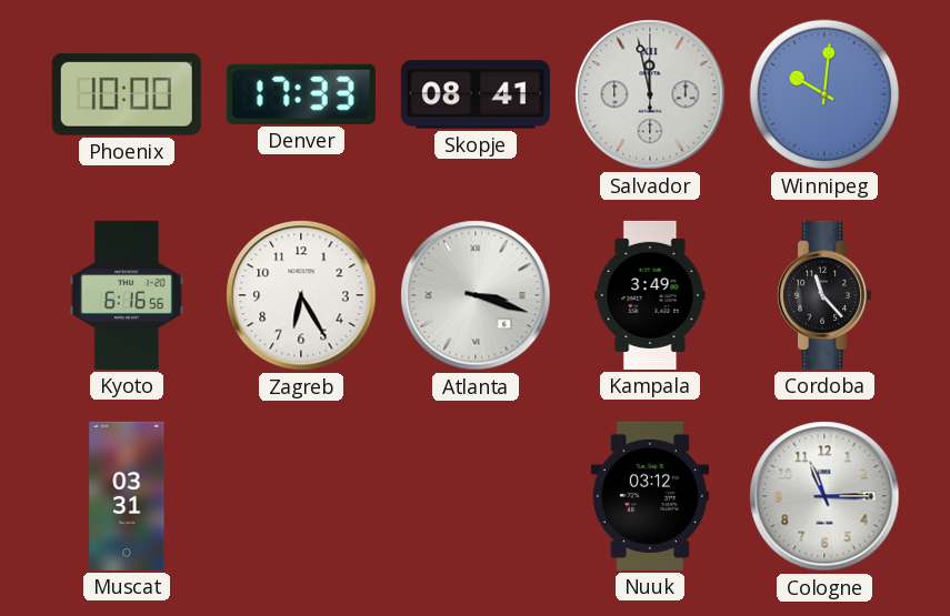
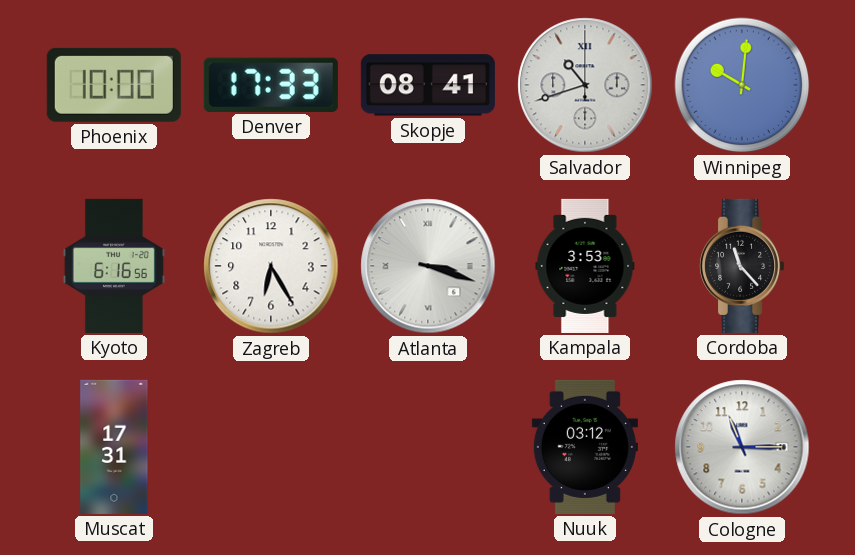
Salvador: 11:58 -> 10:42 (585, 85)
Kampala: 3:49 -> 3:53 (585, 266)
Muscat: 03:31 -> 17:31 (114, 447)
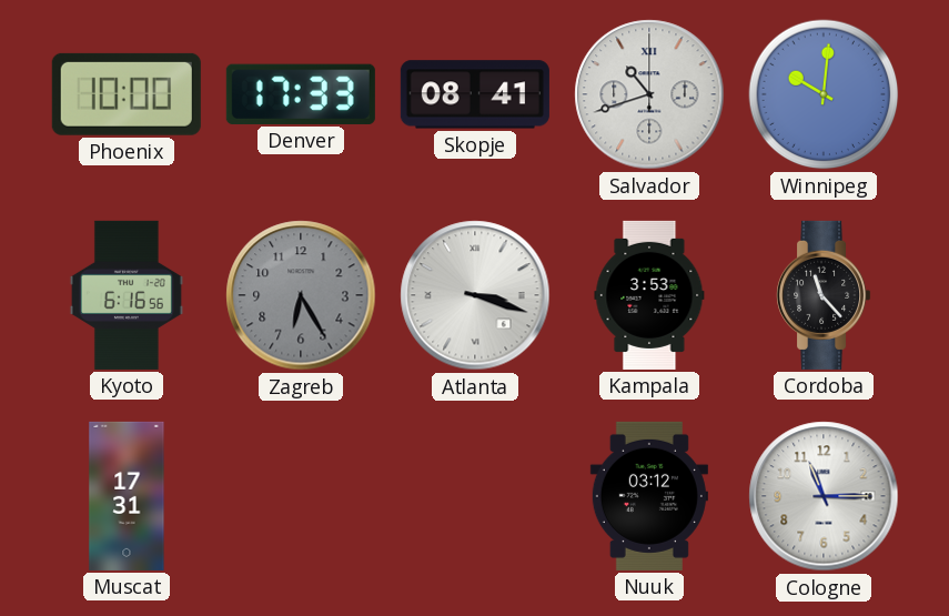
Zagreb dial: white -> grey (301, 295)
